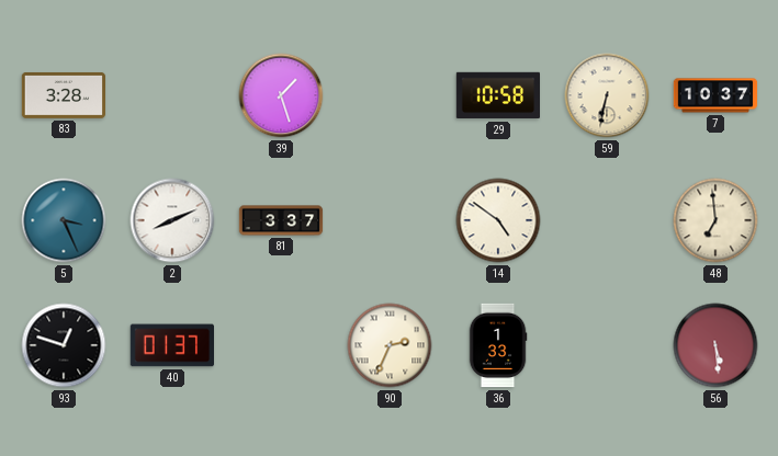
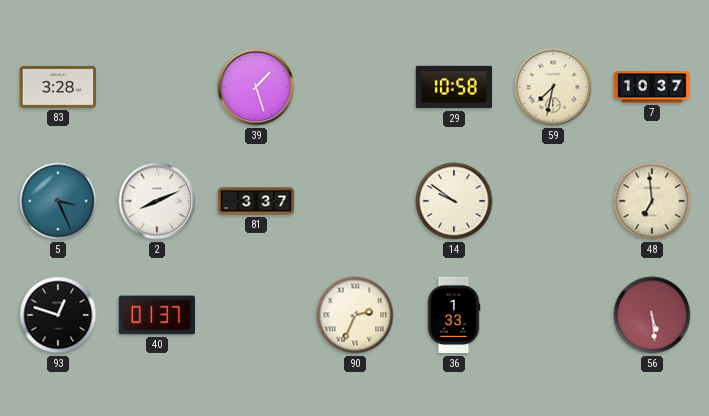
59: 6:32 -> 7:32 (553, 87)
14: 4:51 -> 9:51 (454, 201)
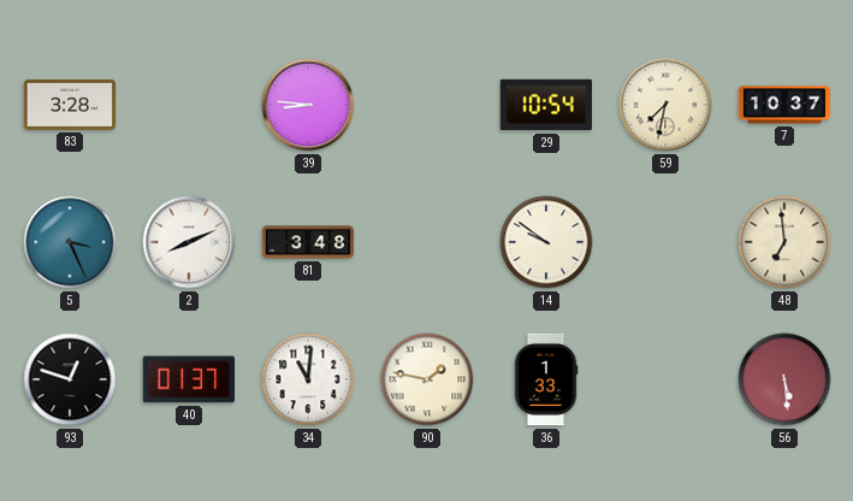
39: 1:27 -> 8:46 (308, 105)
29: 10:58 -> 10:54 (545, 105)
81: 3:37 -> 3:48 (308, 242)
34: none -> 11:01 (308, 379)
90: 2:34 -> 1:47 (427, 379)
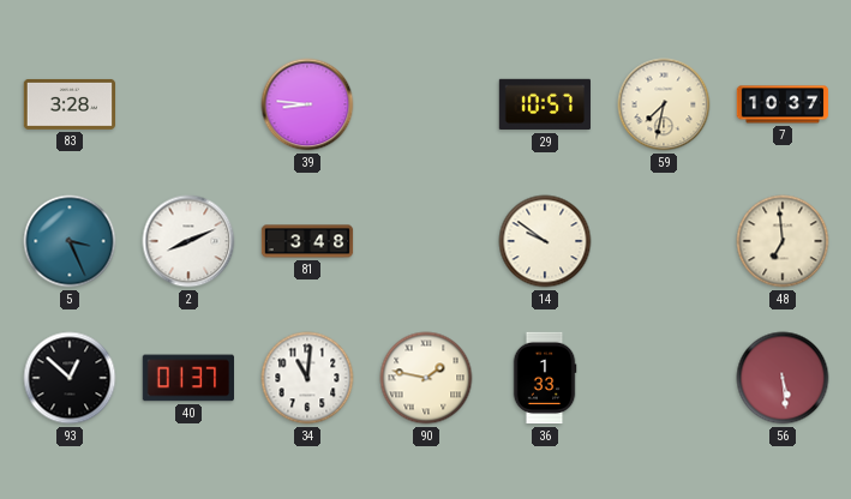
29: 10:54 -> 10:57 (544, 104)
93: 12:48 -> 12:52 (70, 378)
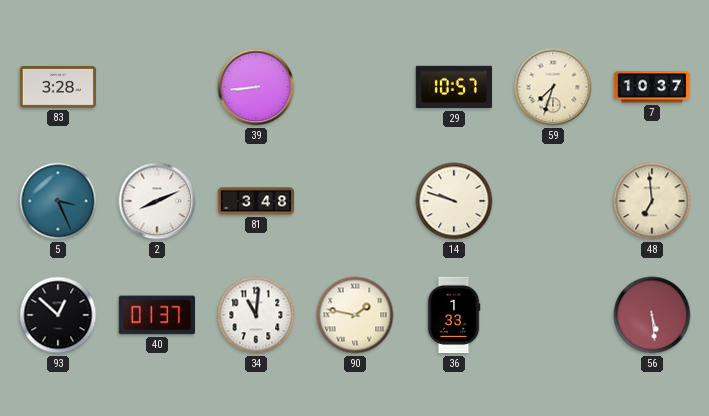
39: 8:46 -> 8:44 (256, 87)
59: 7:32 -> 7:33 (553, 87)
14: 9:51 -> 9:48 (454, 201)
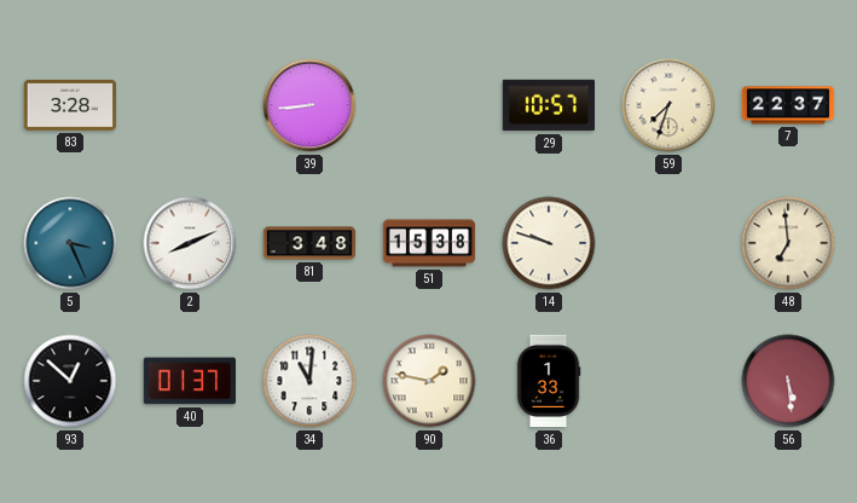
7: 10:37 -> 22:37 (788, 105)
51: none -> 15:38 (429, 243)
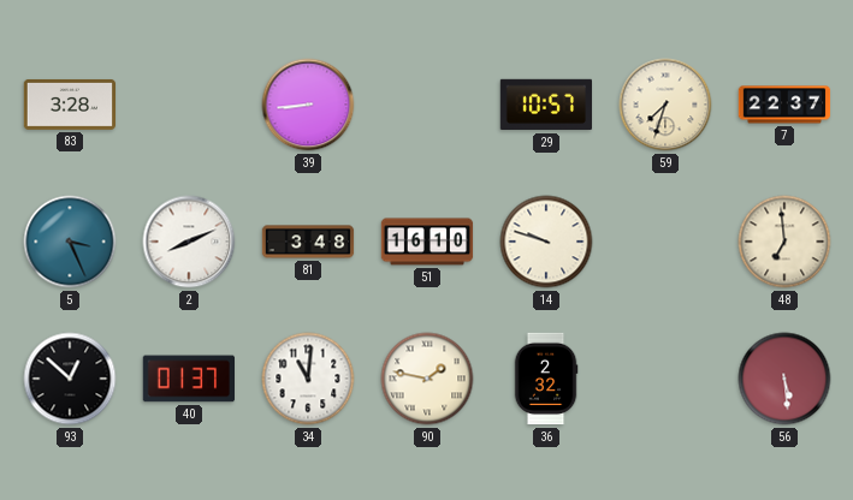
51: 15:38 -> 16:10 (427, 242)
36: 1:33 -> 2:32 (546, 379)
